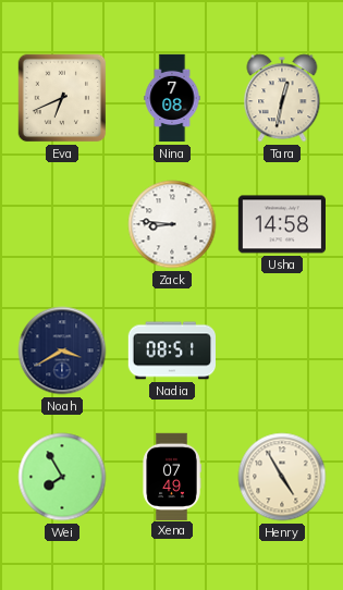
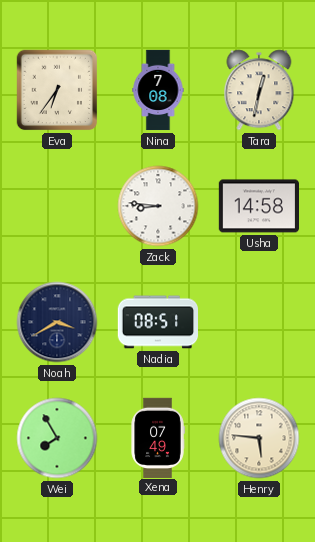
Eva: 6:41 -> 6:36 (57, 90)
Henry: 4:55 -> 5:46 (259, 438)
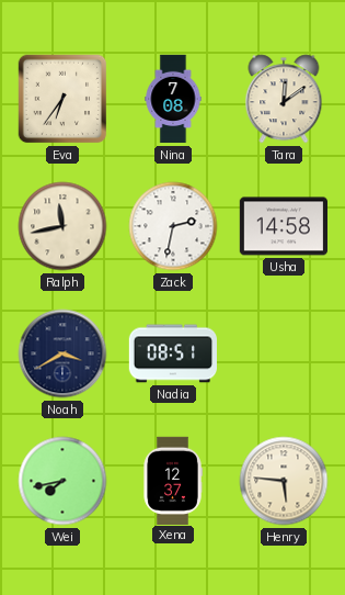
Tara: 12:32 -> 12:09 (284, 99)
Ralph: none -> 11:43 (62, 226)
Zack: 8:46 -> 2:32 (173, 226)
Wei: 7:55 -> 7:43 (62, 481)
Xena: 07:49 -> 12:37 (173, 480)
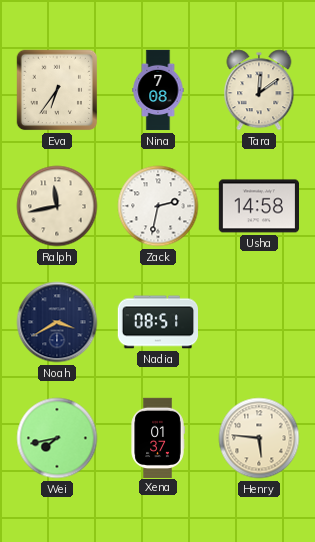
Xena: 12:37 -> 01:37 (158, 437)
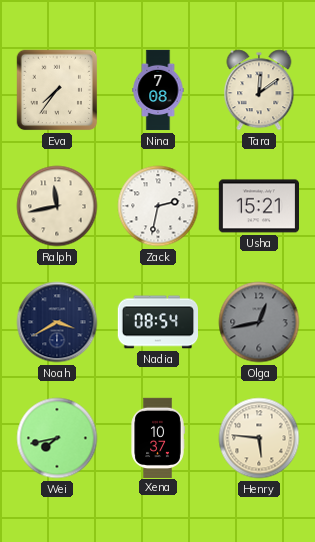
Eva: 6:36 -> 7:36 (57, 90)
Usha: 14:58 -> 15:21 (258, 206)
Nadia: 08:51 -> 08:54 (157, 322)
Olga: none -> 12:43 (259, 322)
Xena: 01:37 -> 10:37 (158, 437)
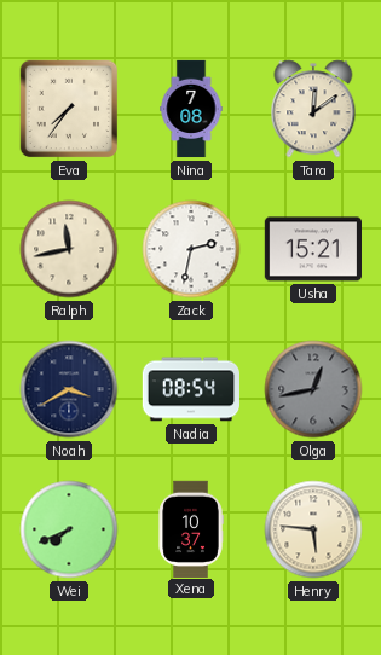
Wei: 7:43 -> 7:41 (69, 529)
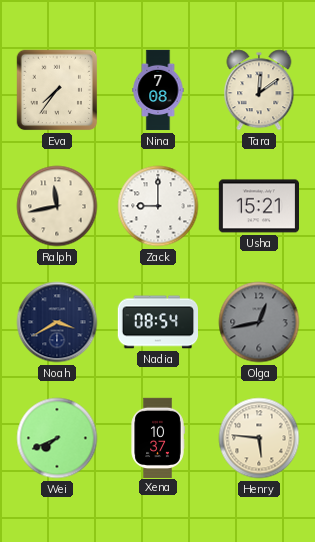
Zack: 2:32 -> 9:00 (158, 206)
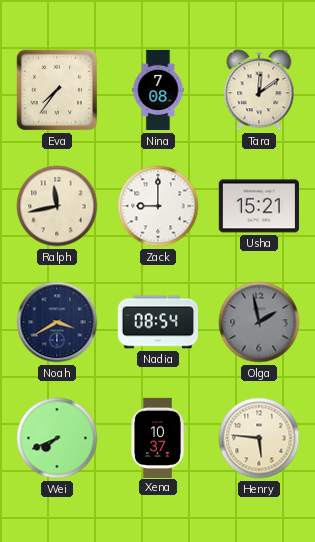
Olga: 12:43 -> 1:58 (259, 322)
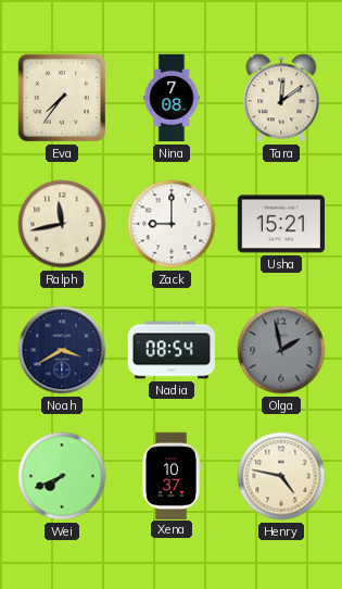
Henry: 5:46 -> 4:47 (281, 476)
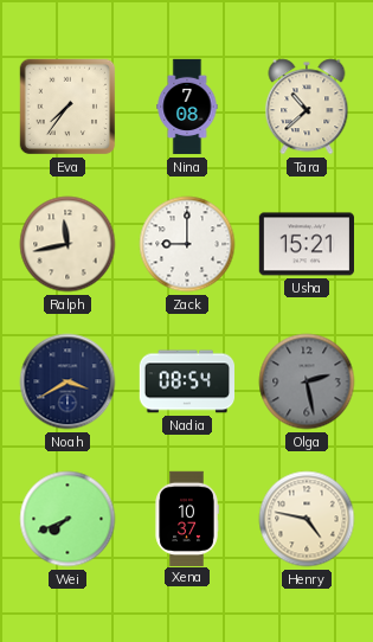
Tara: 12:09 -> 10:38 (307, 107)
Olga: 1:58 -> 2:28 (307, 381)
